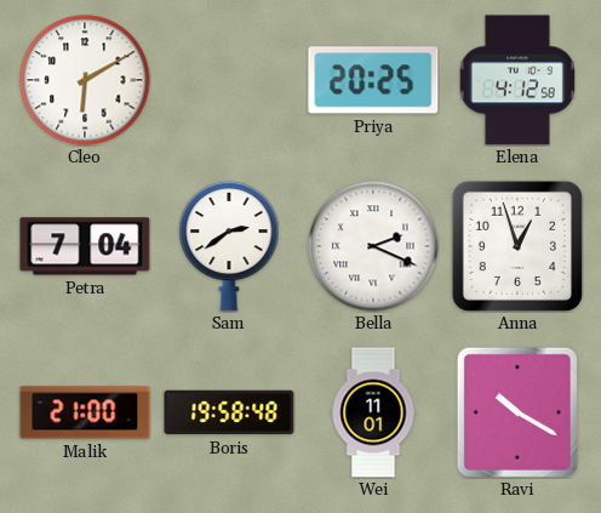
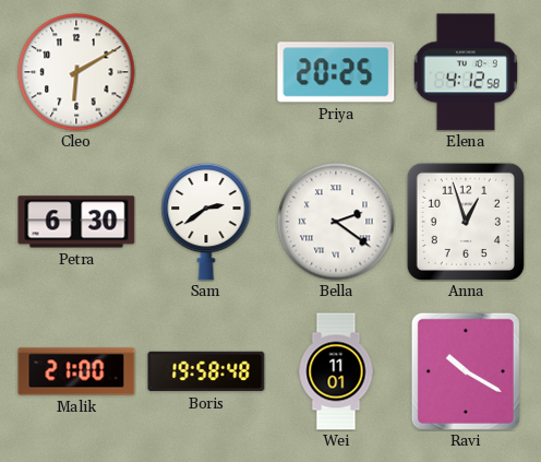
Petra: 7:04 -> 6:30 (76, 222)
Bella: 2:19 -> 2:21 (336, 222)
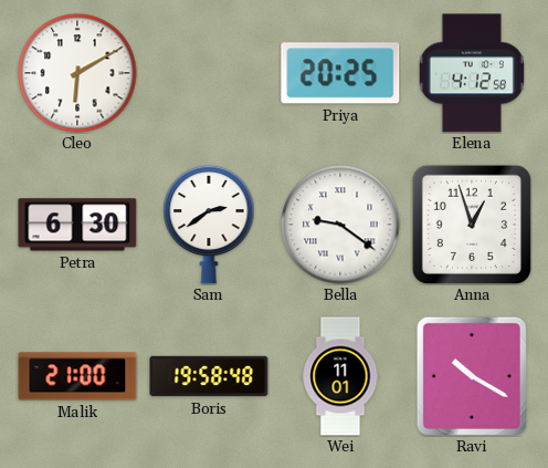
Bella: 2:21 -> 9:21 (340, 225)
